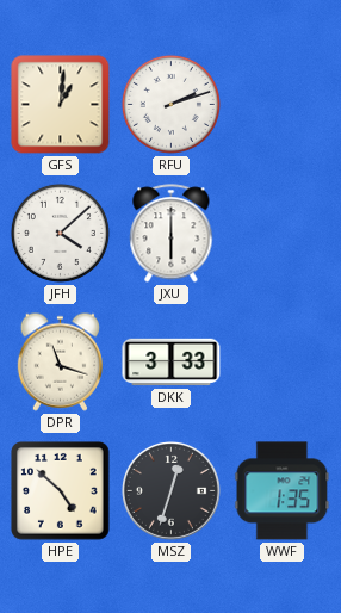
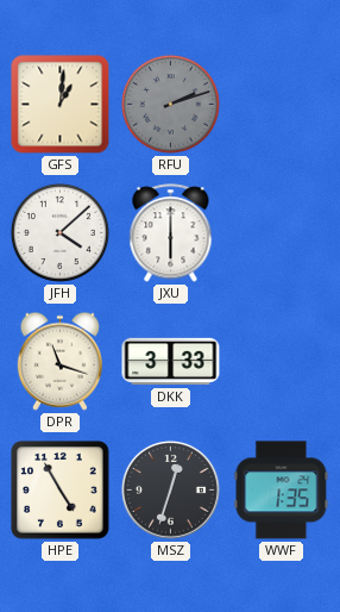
RFU dial: white -> grey (170, 104)
HPE: 4:52 -> 4:55 (61, 491)
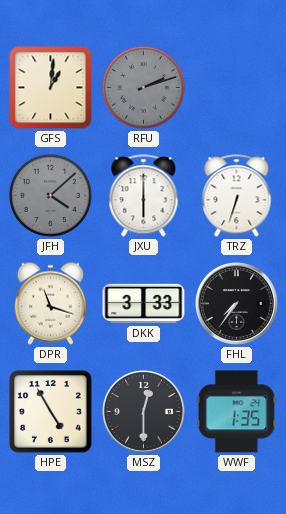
JFH dial: white -> grey (50, 195)
TRZ: none -> 6:33 (237, 196)
FHL: none -> 7:36 (236, 303)
MSZ: 12:33 -> 12:30 (143, 411)
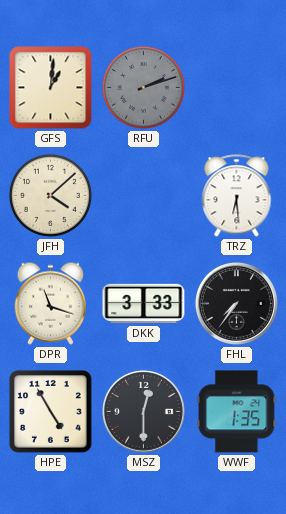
JFH dial: grey -> cream (50, 195)
JXU: 6:00 -> none (144, 196)
TRZ: 6:33 -> 6:29 (237, 196)
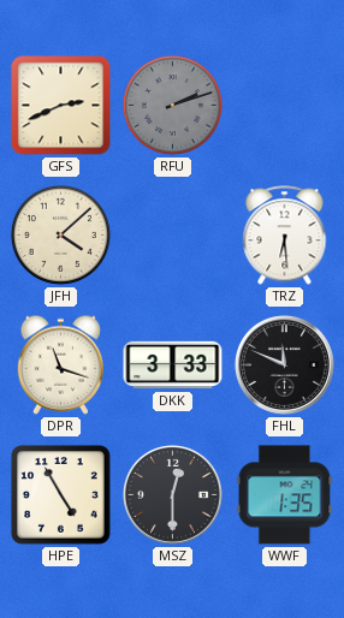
GFS: 1:01 -> 2:41 (61, 106)
FHL: 7:36 -> 11:49 (284, 364)
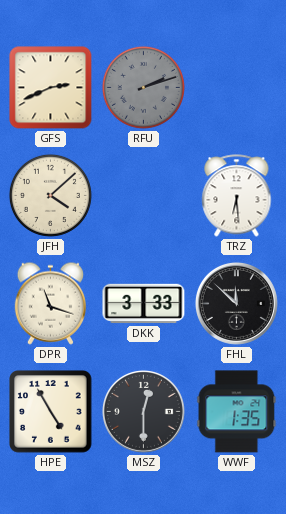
FHL: 11:49 -> 11:52 (236, 303)
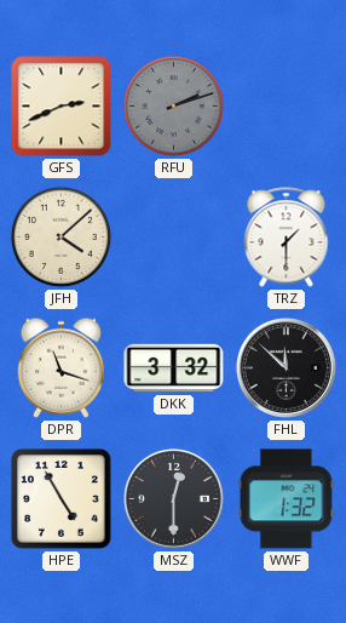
TRZ: 6:29 -> 1:30 (287, 238)
DKK: 3:33 -> 3:32 (174, 368)
WWF: 1:35 -> 1:32 (287, 499)
